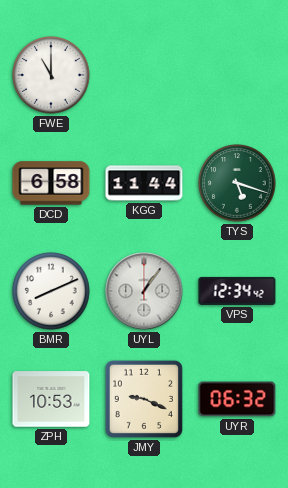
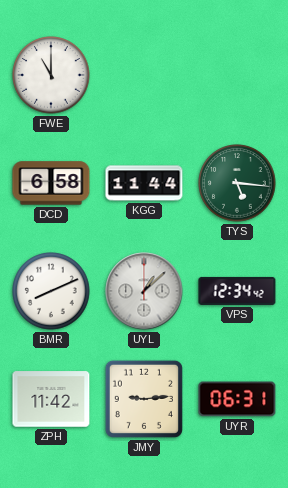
TYS: 5:18 -> 5:16 (237, 183)
UYL: 1:06 -> 1:08 (144, 291)
ZPH: 10:53 -> 11:42 (51, 399)
JMY: 9:19 -> 9:14 (144, 399)
UYR: 06:32 -> 06:31 (237, 399)
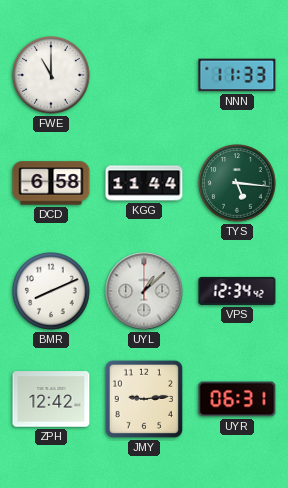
NNN: none -> 11:33 (237, 75)
ZPH: 11:42 -> 12:42 (51, 399)
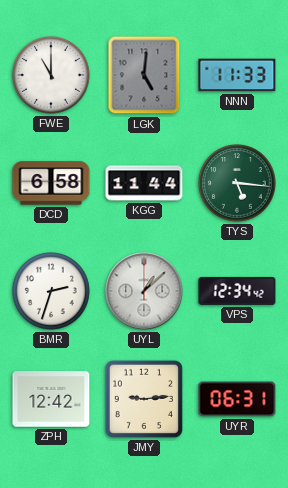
LGK: none -> 5:01 (144, 75)
BMR: 8:11 -> 2:33 (51, 291)
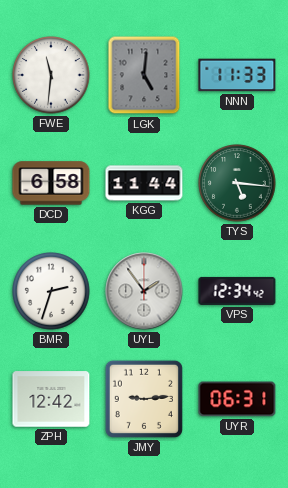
FWE: 11:00 -> 11:31 (51, 75)
UYL: 1:08 -> 1:54 (144, 291)
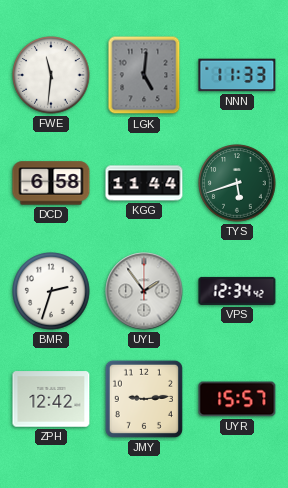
TYS: 5:16 -> 5:42 (237, 183)
UYR: 06:31 -> 15:57 (237, 399)
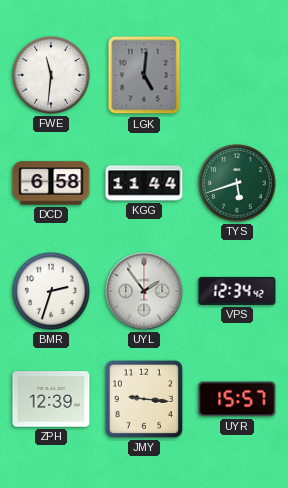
NNN: 11:33 -> none (237, 75)
ZPH: 12:42 -> 12:39 (51, 399)
JMY: 9:14 -> 9:16 (144, 399)
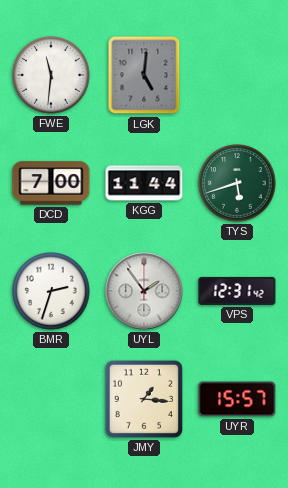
DCD: 6:58 -> 7:00 (51, 183)
VPS: 12:34 -> 12:31 (237, 291)
ZPH: 12:39 -> none (51, 399)
JMY: 9:16 -> 1:16 (144, 399)
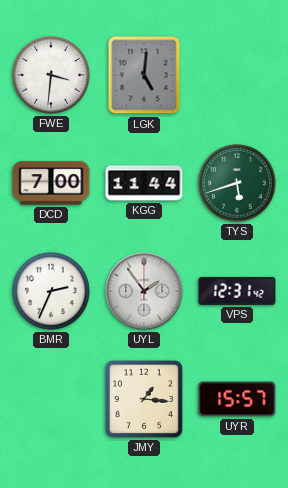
FWE: 11:31 -> 3:31 (51, 75)
BMR: 2:33 -> 2:34 (51, 291)
